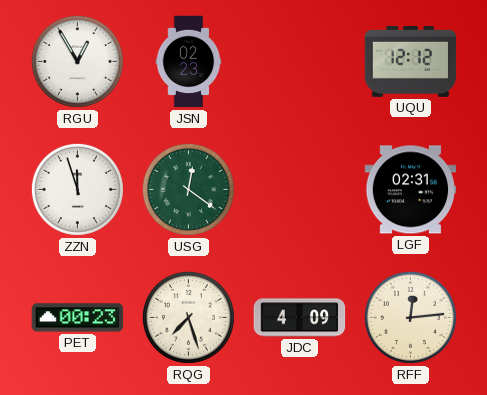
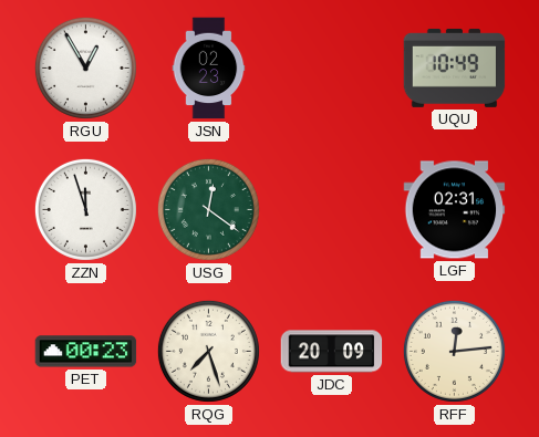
UQU: 12:12 -> 10:49 (455, 67)
JDC: 4:09 -> 20:09 (332, 352)
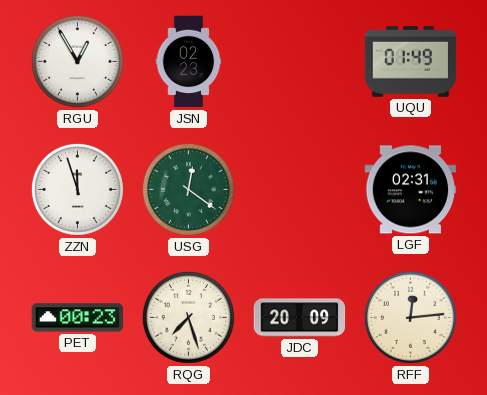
UQU: 10:49 -> 01:49 (411, 61)
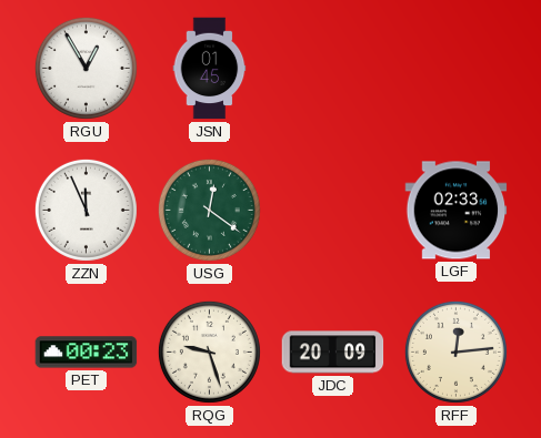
JSN: 02:23 -> 01:45 (210, 69)
UQU: 01:49 -> none (411, 61)
ZZN: 11:57 -> 11:56 (86, 210)
LGF: 02:31 -> 02:33 (457, 211)
RQG: 7:27 -> 9:27 (209, 352)
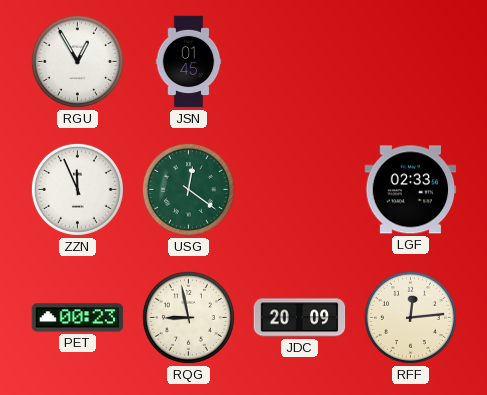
RQG: 9:27 -> 8:58 (188, 317)
